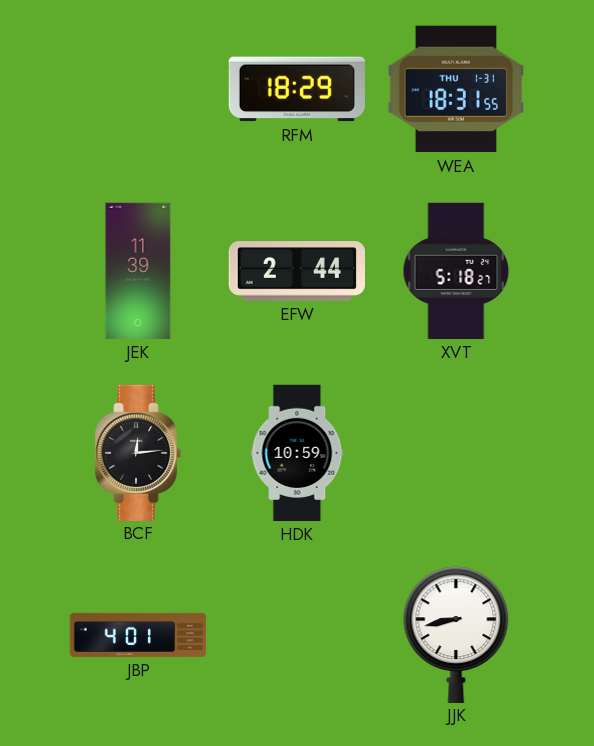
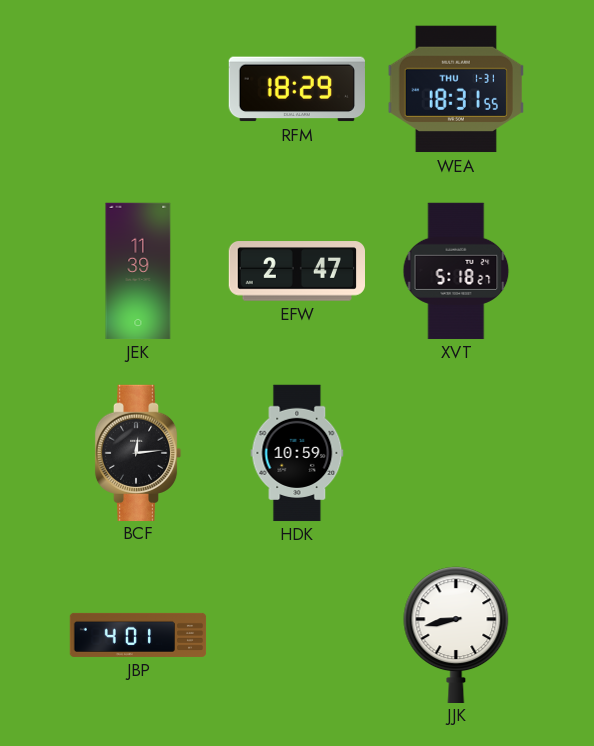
EFW: 2:44 -> 2:47 (296, 271)
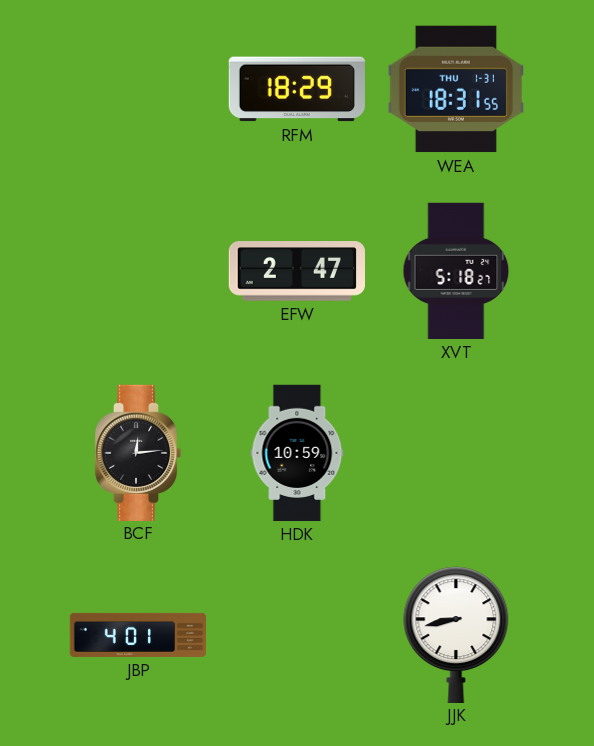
JEK: 11:39 -> none (138, 271)
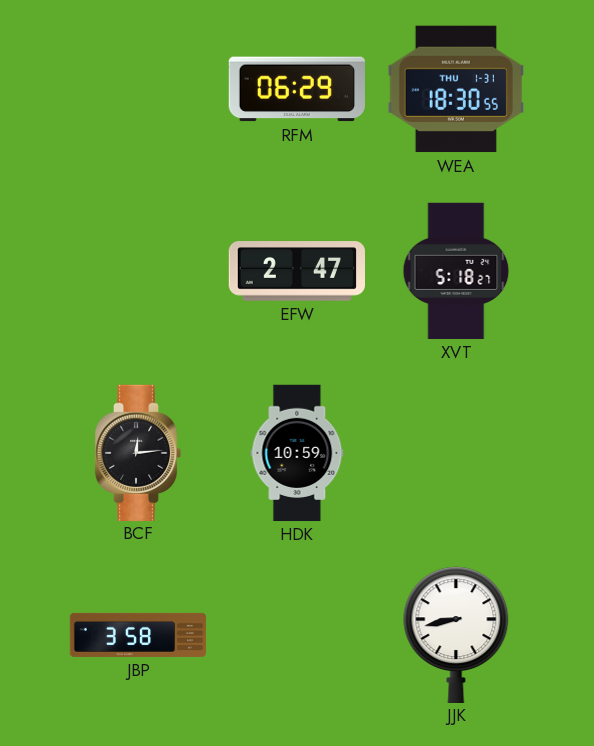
RFM: 18:29 -> 06:29 (297, 89)
WEA: 18:31 -> 18:30 (455, 89)
JBP: 4:01 -> 3:58 (138, 635)
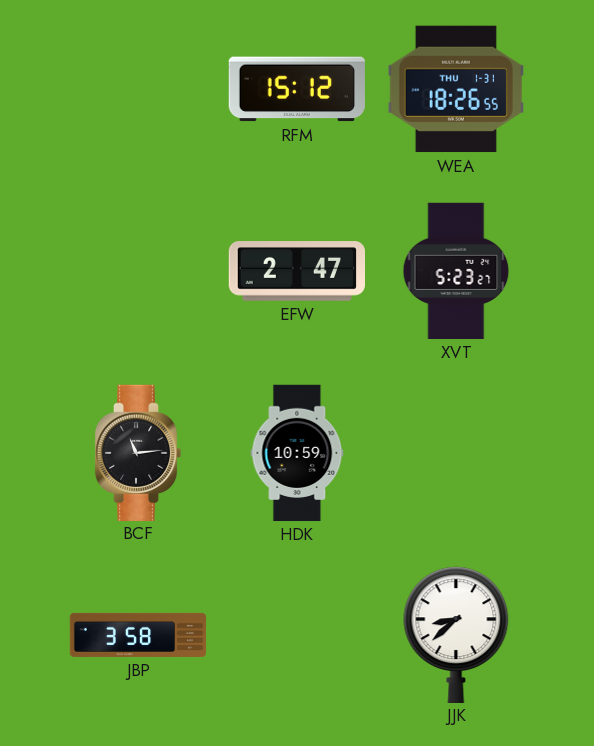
RFM: 06:29 -> 15:12 (297, 89)
WEA: 18:30 -> 18:26 (455, 89)
XVT: 5:18 -> 5:23 (456, 271)
BCF: 12:14 -> 11:14 (138, 452)
JJK: 8:43 -> 8:38 (456, 634)
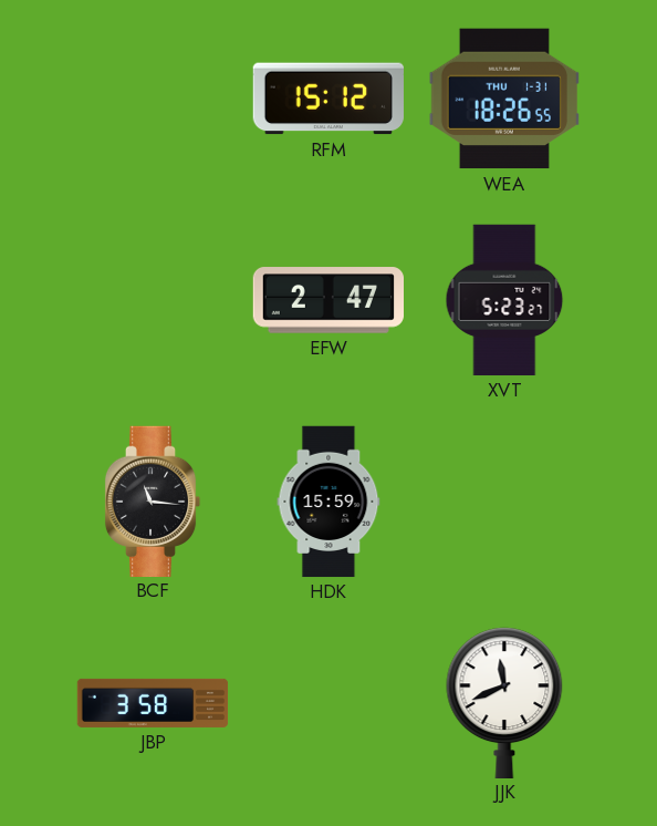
BCF: 11:14 -> 11:16 (153, 500)
HDK: 10:59 -> 15:59 (328, 502)
JJK: 8:38 -> 11:41 (504, 702)
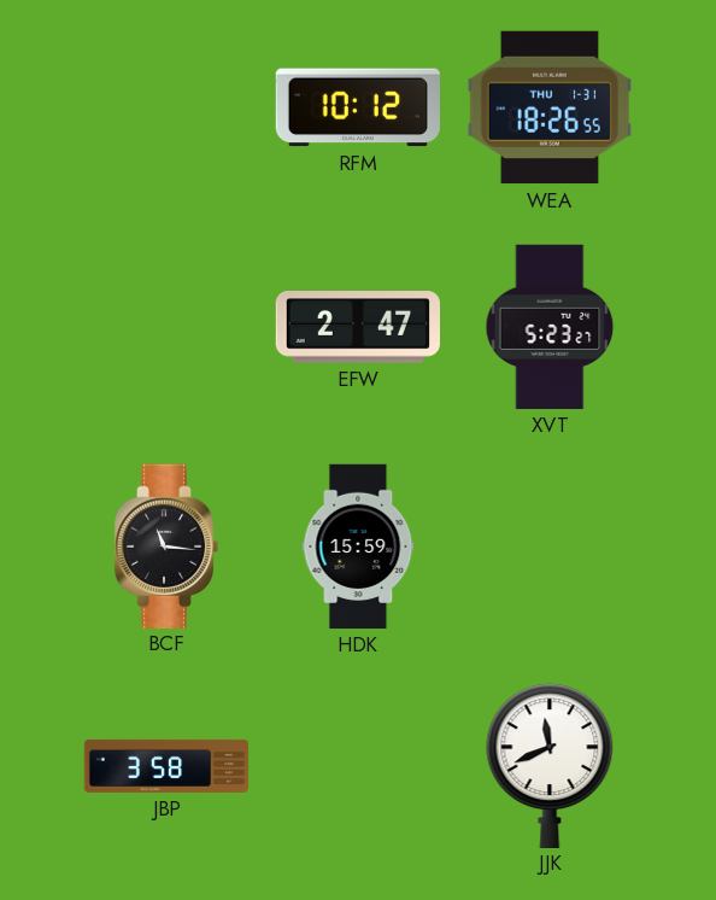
RFM: 15:12 -> 10:12 (358, 107)
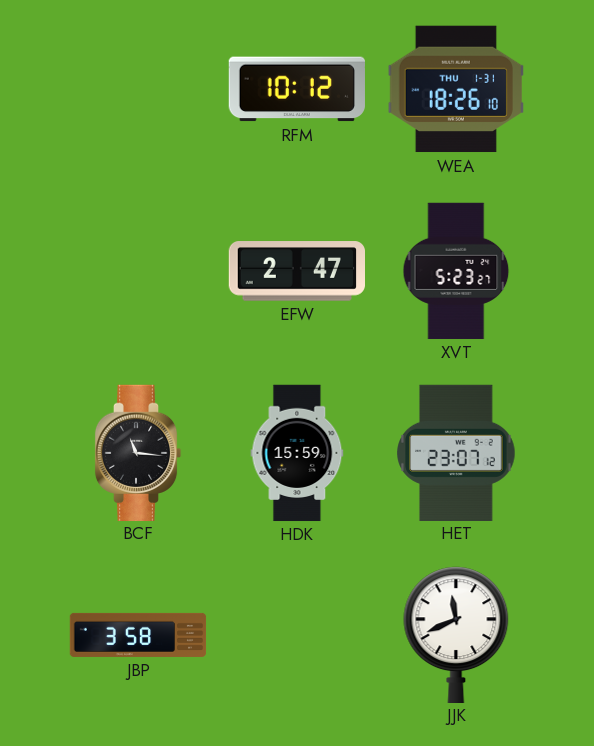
WEA: 18:26:55 -> 18:26:10 (455, 89)
HET: none -> 23:07 (456, 452)
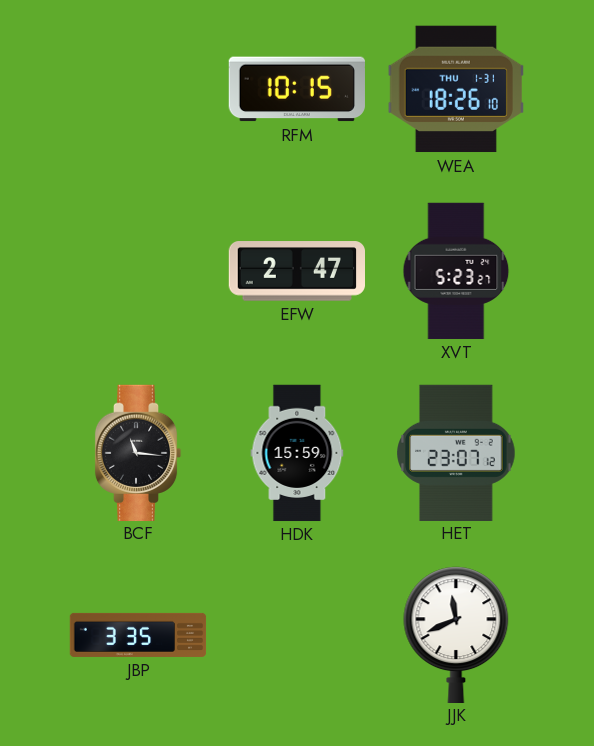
RFM: 10:12 -> 10:15 (297, 89)
JBP: 3:58 -> 3:35 (138, 635)
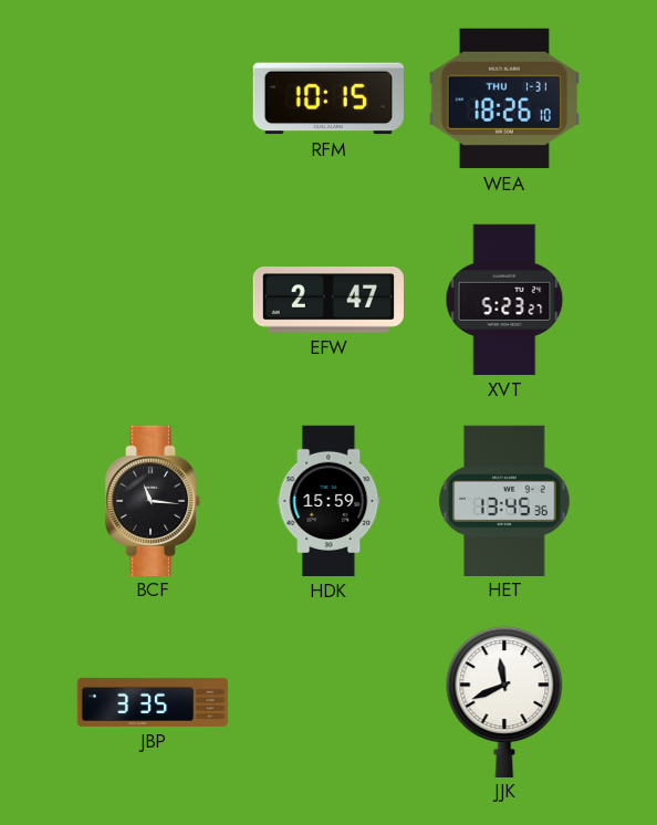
HET: 23:07 -> 13:45 (504, 500)
